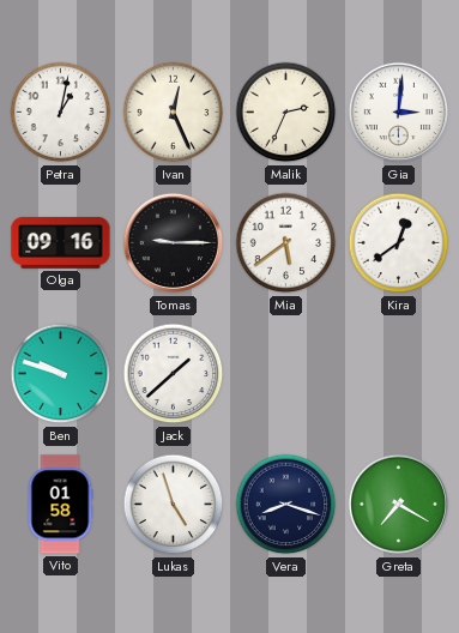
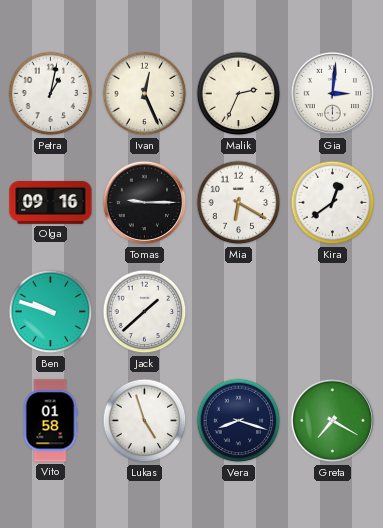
Mia: 5:39 -> 6:20 (239, 203)
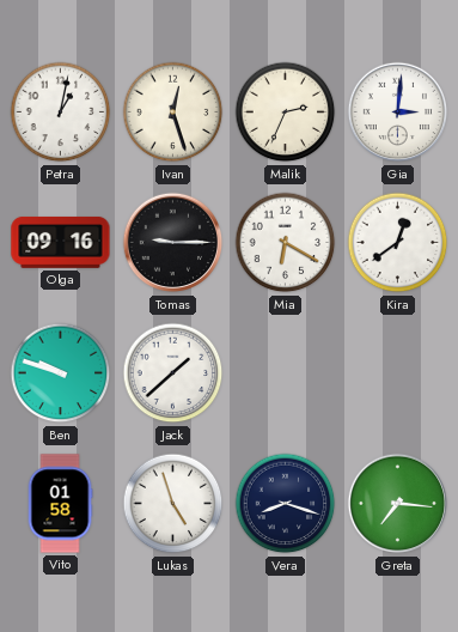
Ivan: 12:26 -> 12:27 (173, 113)
Greta: 7:20 -> 7:16 (398, 504)
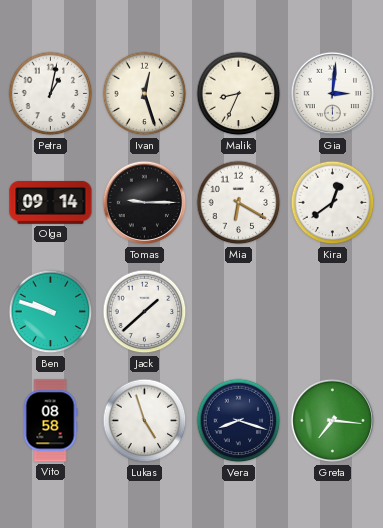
Malik: 2:34 -> 8:34 (239, 94)
Olga: 09:16 -> 09:14 (51, 202)
Vito: 01:58 -> 08:58 (50, 421)
